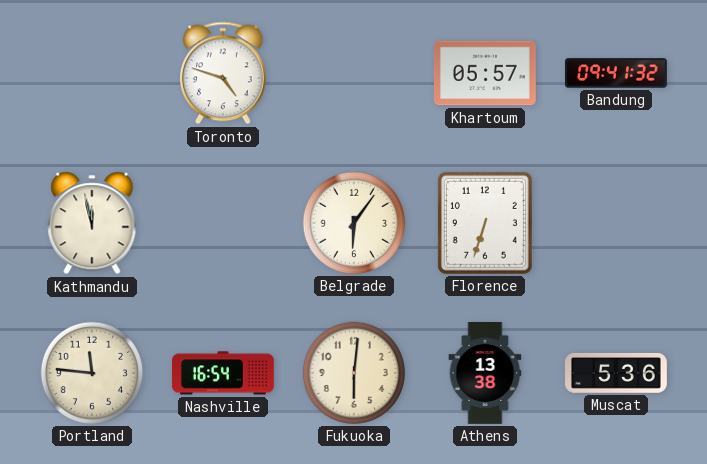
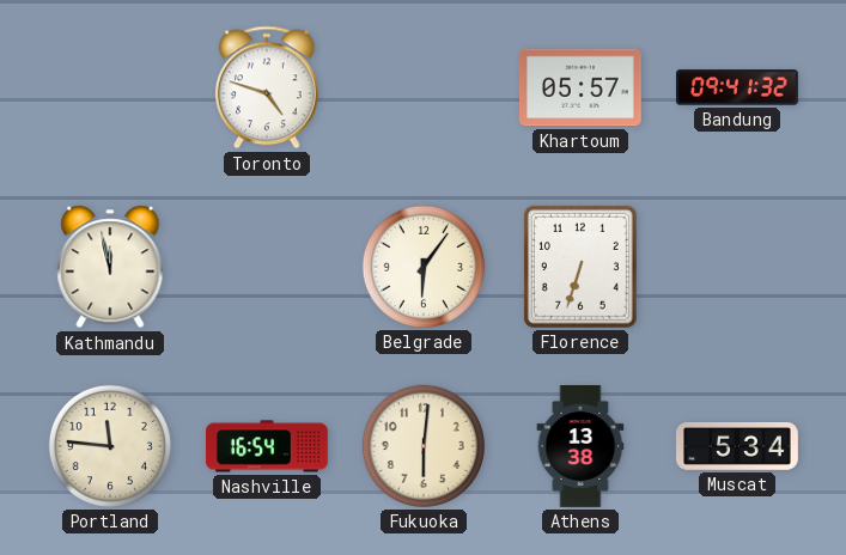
Muscat: 5:36 -> 5:34 (738, 447)
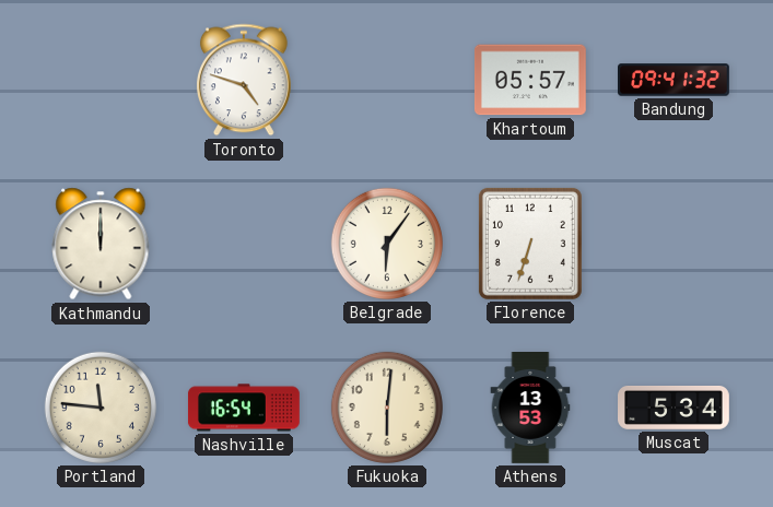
Kathmandu: 11:58 -> 12:00 (101, 244)
Athens: 13:38 -> 13:53 (530, 409)
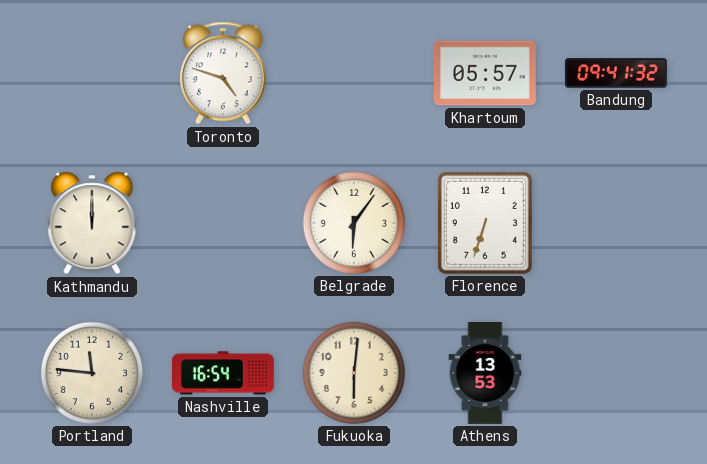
Muscat: 5:34 -> none (675, 409)
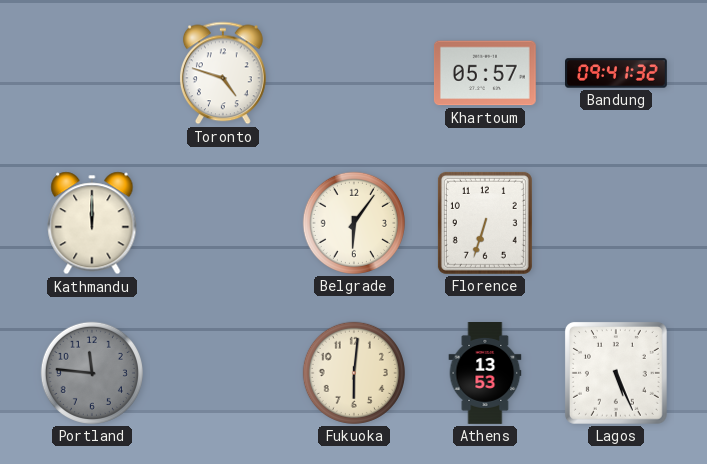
Portland dial: cream -> grey (92, 373)
Nashville: 16:54 -> none (223, 373)
Lagos: none -> 5:26 (616, 373)
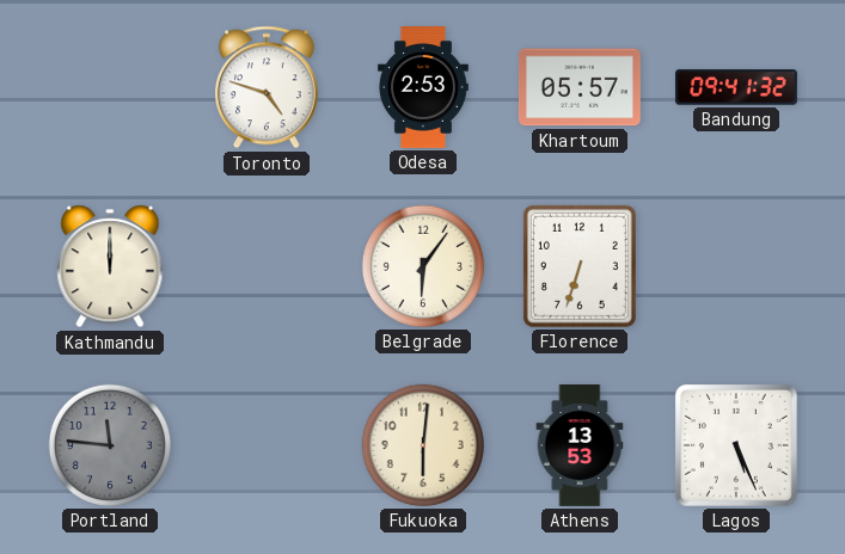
Odesa: none -> 2:53 (423, 88)
